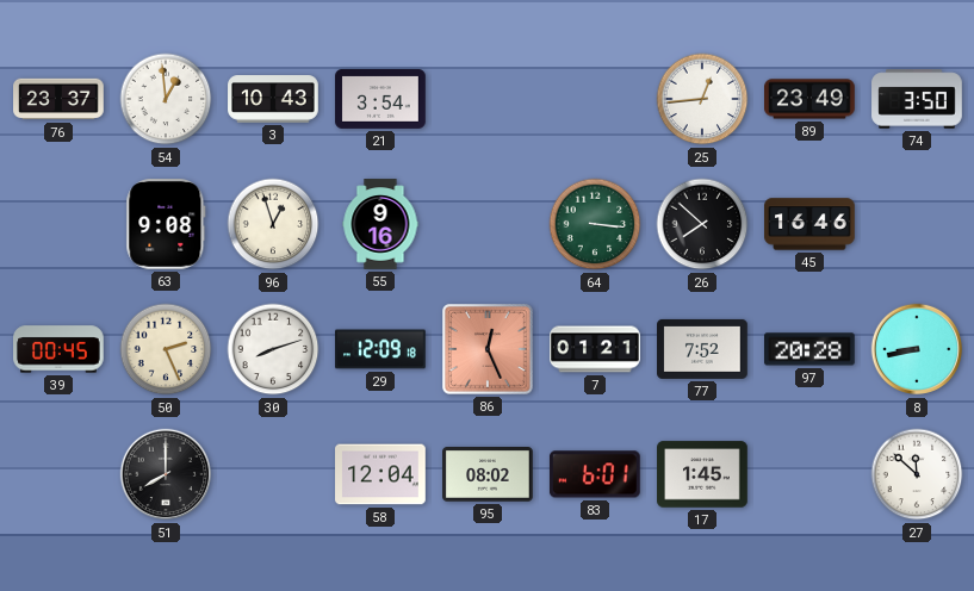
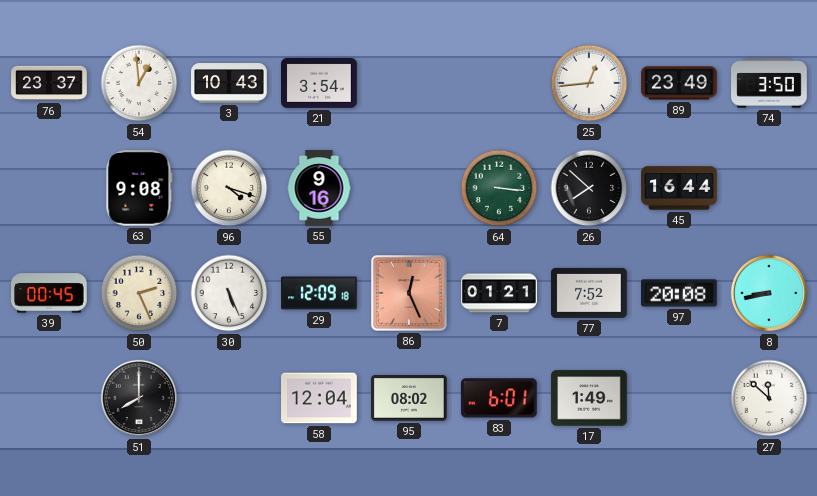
96: 12:57 -> 4:18 (229, 188)
45: 16:46 -> 16:44 (679, 188)
30: 8:12 -> 5:26 (229, 293)
97: 20:28 -> 20:08 (680, 293)
17: 1:45 -> 1:49 (589, 398)
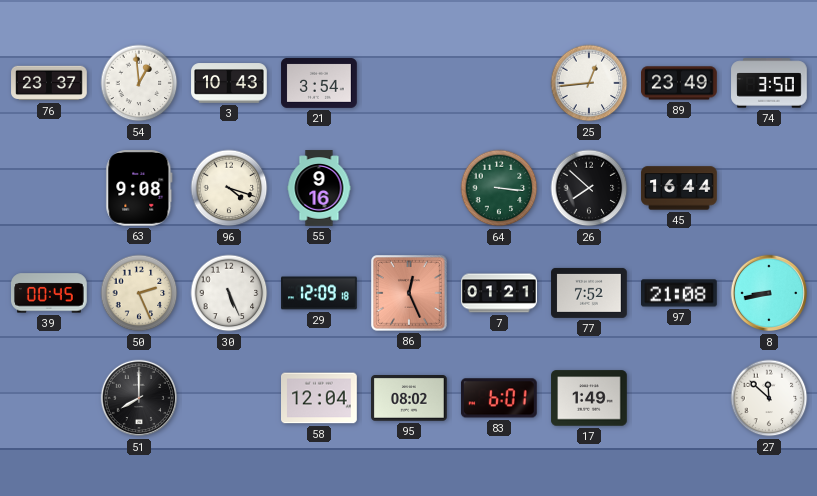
97: 20:08 -> 21:08 (680, 293)
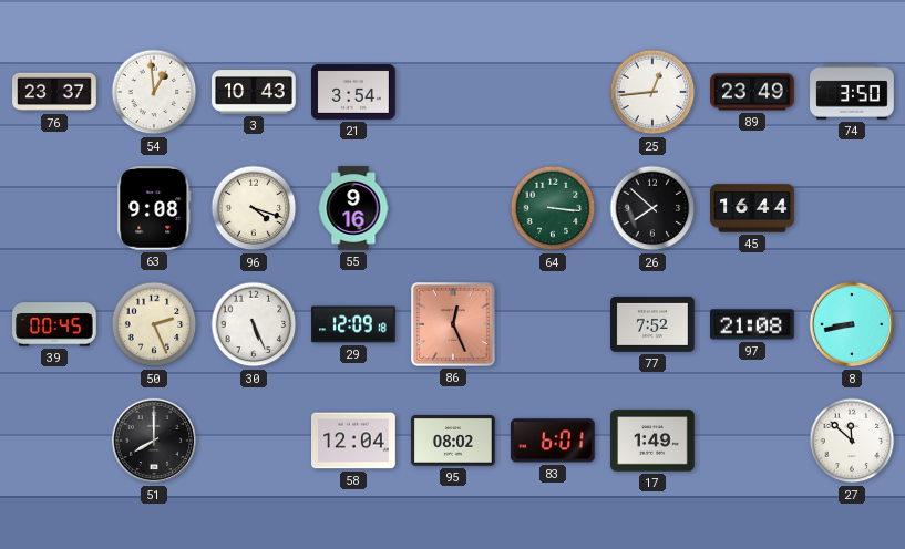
7: 01:21 -> none (499, 293)
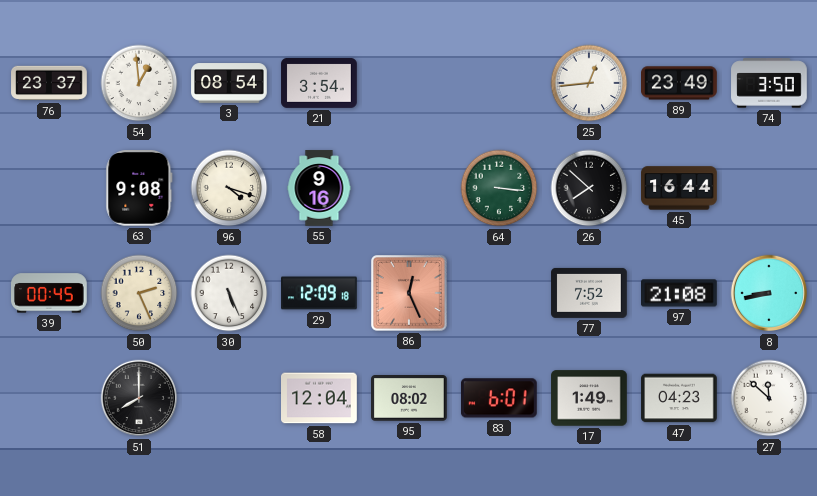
3: 10:43 -> 08:54 (229, 83)
47: none -> 04:23 (679, 398)
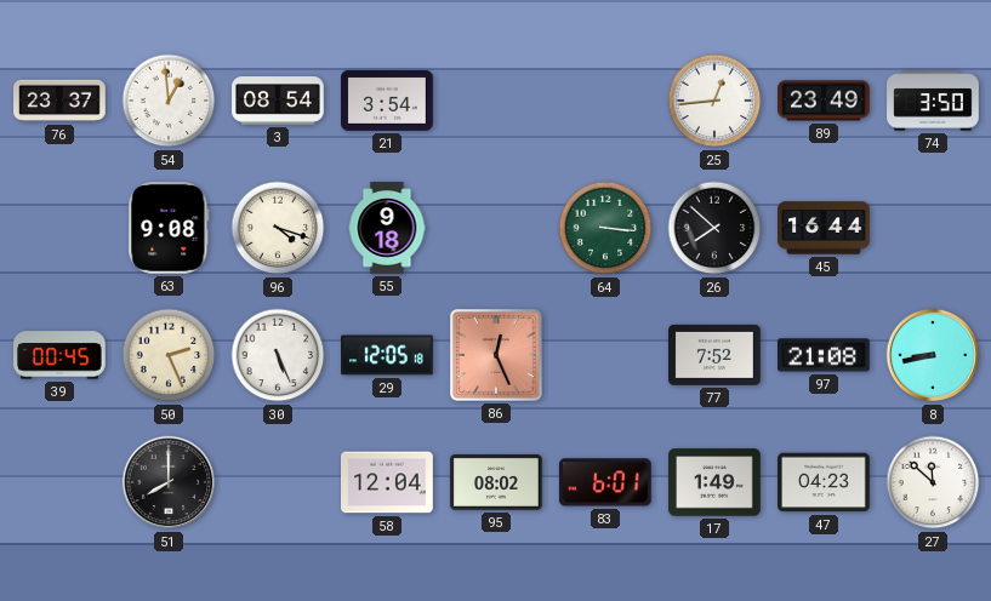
55: 9:16 -> 9:18 (387, 228)
29: 12:09 -> 12:05 (387, 355)
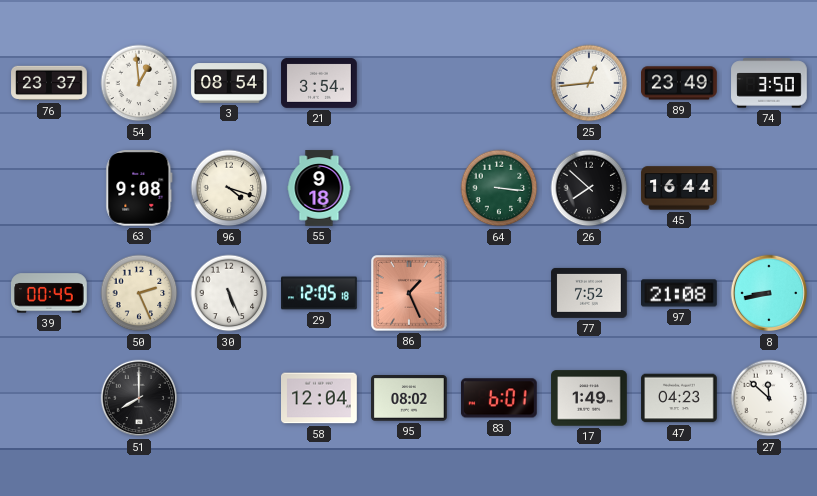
86: 12:26 -> 1:26 (410, 294)
